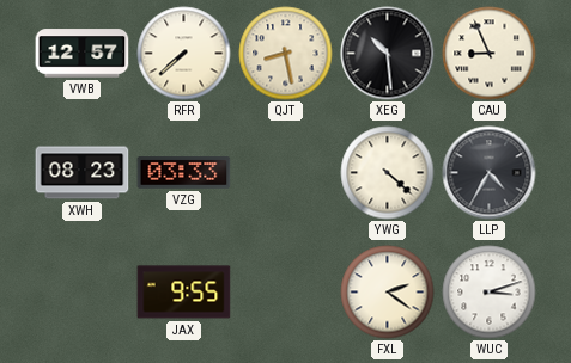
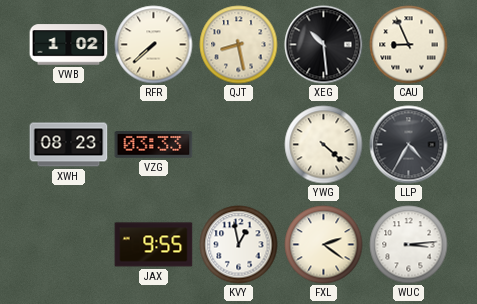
VWB: 12:57 -> 1:02 (69, 45)
KVY: none -> 12:58 (239, 245)
WUC: 3:12 -> 3:14 (409, 245)
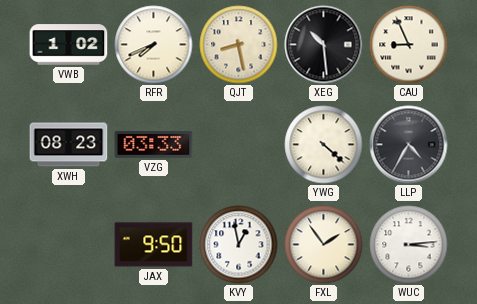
RFR: 7:38 -> 7:41 (154, 45)
JAX: 9:55 -> 9:50 (154, 245)
FXL: 2:21 -> 1:54 (324, 245)
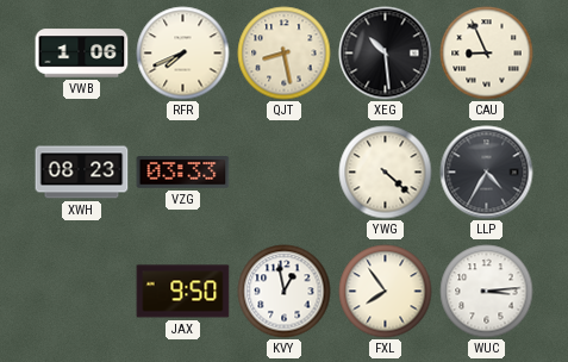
VWB: 1:02 -> 1:06 (82, 54)
FXL: 1:54 -> 7:54 (386, 292)
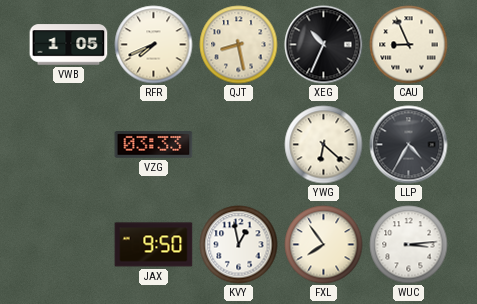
VWB: 1:06 -> 1:05 (69, 45)
XEG: 10:29 -> 10:34 (324, 45)
XWH: 08:23 -> none (82, 173)
YWG: 4:22 -> 6:22 (324, 145)
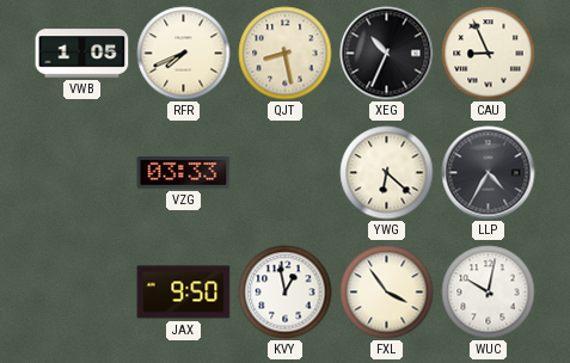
FXL: 7:54 -> 3:54 (387, 293)
WUC: 3:14 -> 10:02 (489, 293)
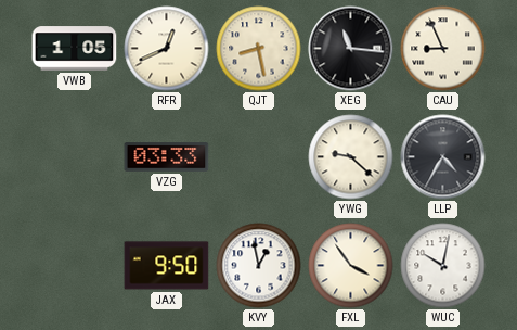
RFR: 7:41 -> 12:41 (167, 49)
XEG: 10:34 -> 11:16 (351, 49)
YWG: 6:22 -> 9:22 (351, 157)
